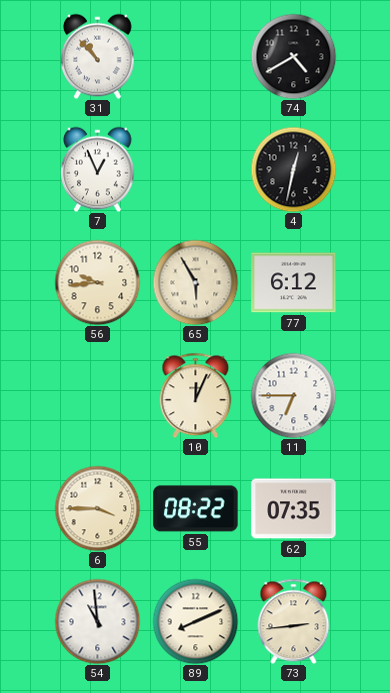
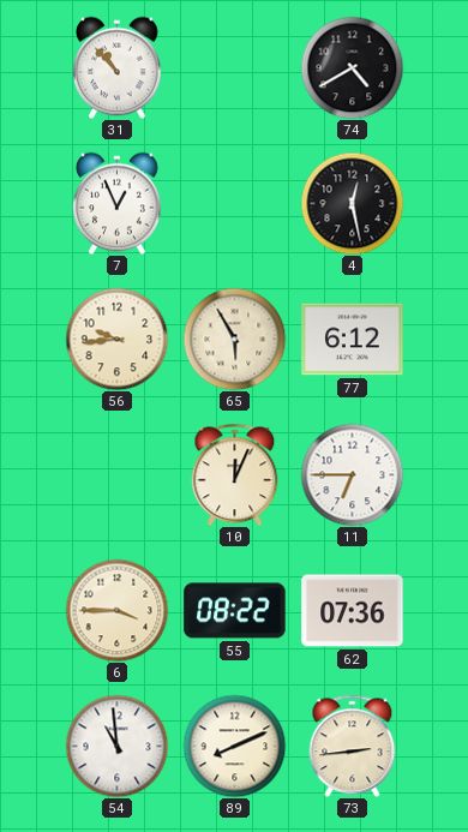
4: 12:32 -> 12:28 (352, 203)
62: 07:35 -> 07:36 (353, 611)
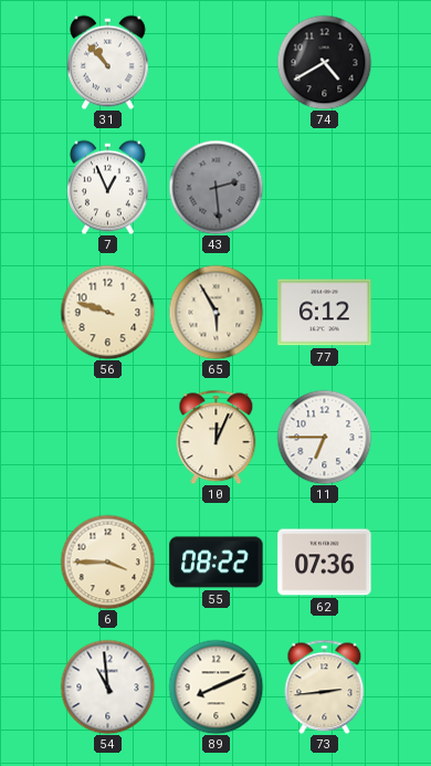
43: none -> 2:29 (215, 187)
4: 12:28 -> none (352, 203)
56: 9:44 -> 9:48 (107, 312)
